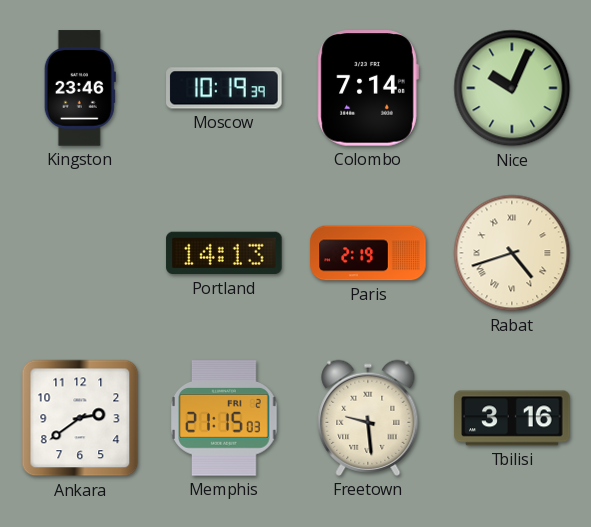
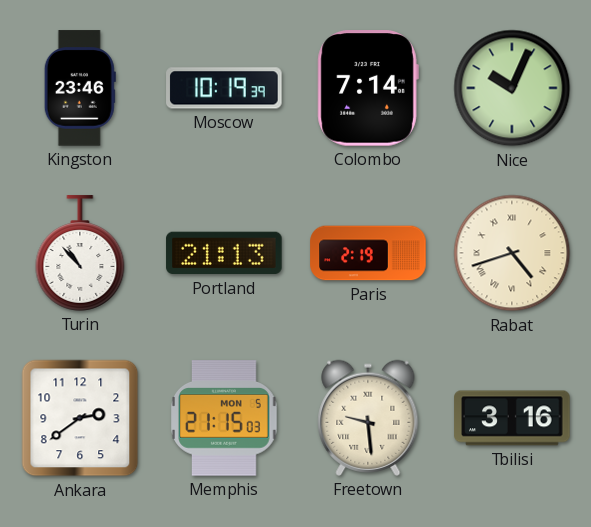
Turin: none -> 10:53 (80, 253)
Portland: 14:13 -> 21:13 (224, 253)
Memphis date: FRI 2 -> MON 5 (224, 418)
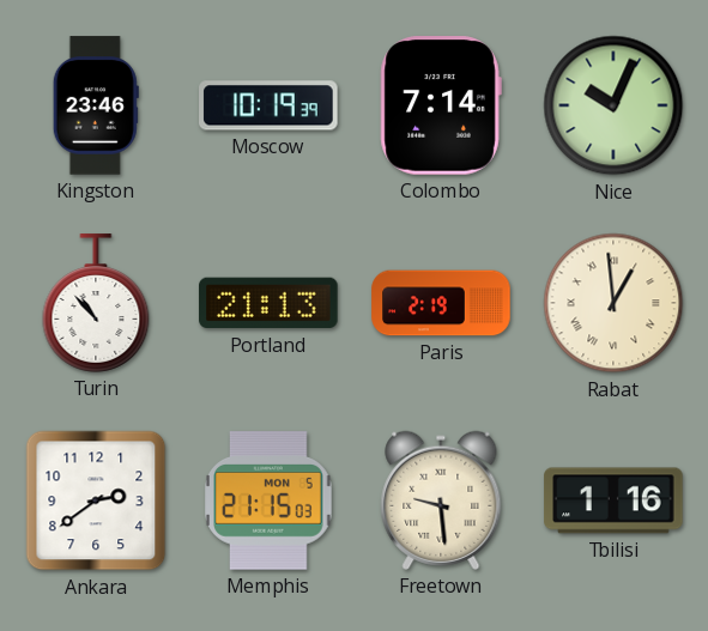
Rabat: 4:42 -> 12:59 (613, 303)
Tbilisi: 3:16 -> 1:16 (613, 500)
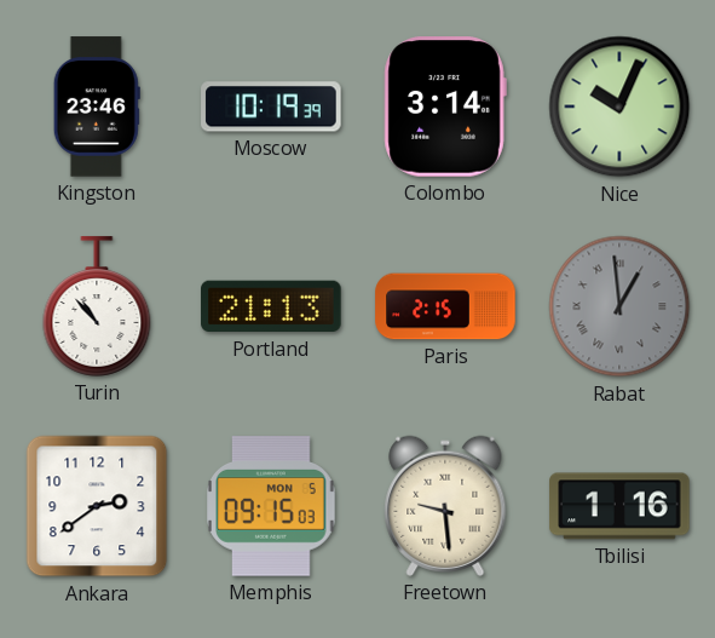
Colombo: 7:14 -> 3:14 (445, 107)
Paris: 2:19 -> 2:15 (445, 306)
Rabat dial: cream -> grey (619, 306)
Memphis: 21:15 -> 09:15 (271, 506)
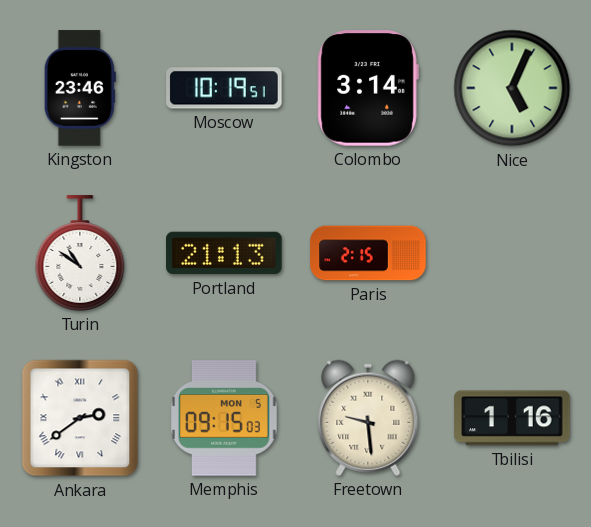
Moscow: 10:19:39 -> 10:19:51 (224, 88)
Nice: 10:04 -> 5:04 (512, 88)
Turin: 10:53 -> 10:51 (80, 253)
Rabat: 12:59 -> none (619, 306)
Ankara numerals: Arabic -> Roman (80, 418)
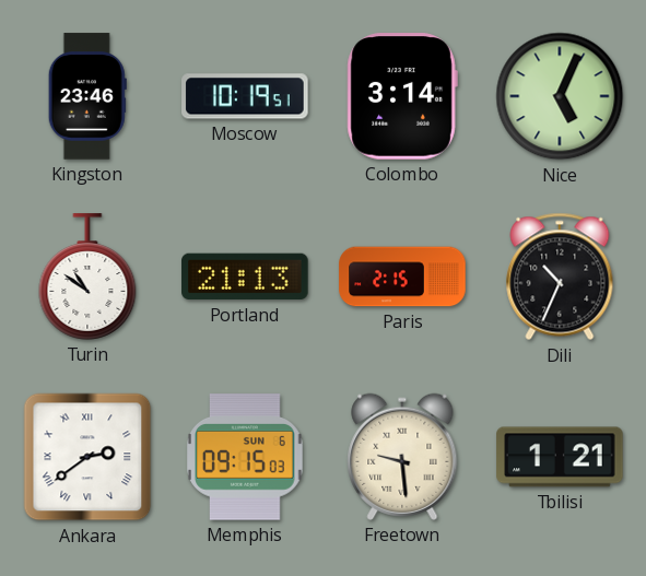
Dili: none -> 10:34 (560, 277)
Memphis date: MON 5 -> SUN 6 (245, 457)
Tbilisi: 1:16 -> 1:21 (560, 457)
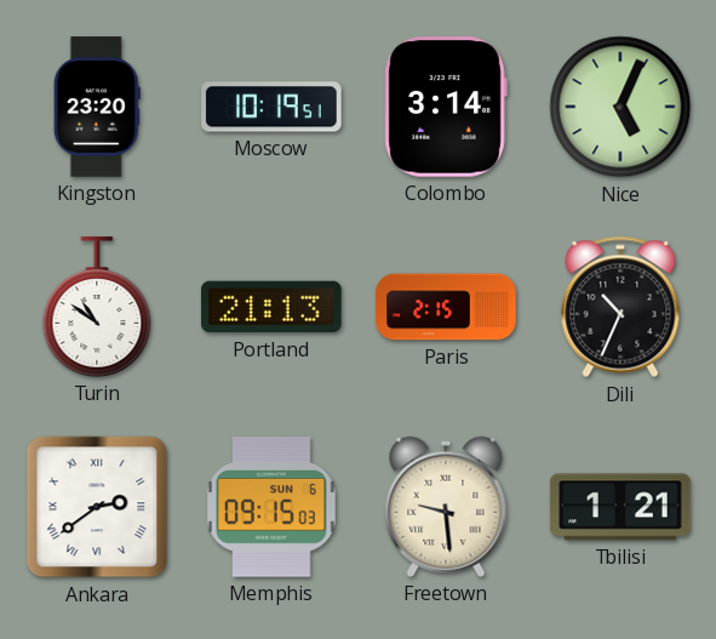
Kingston: 23:46 -> 23:20 (97, 107)
